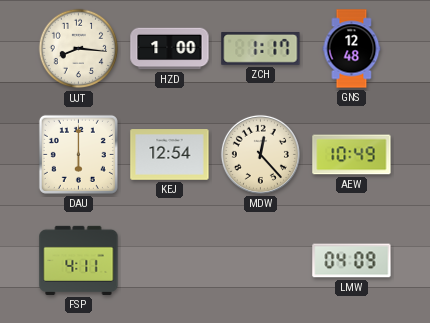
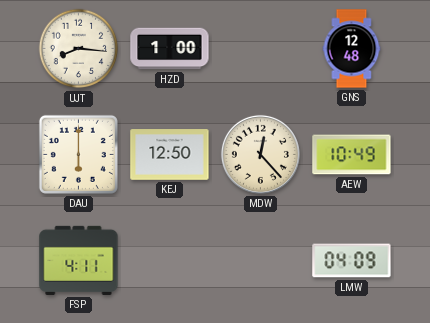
ZCH: 1:17 -> none (261, 48)
KEJ: 12:54 -> 12:50 (170, 155)
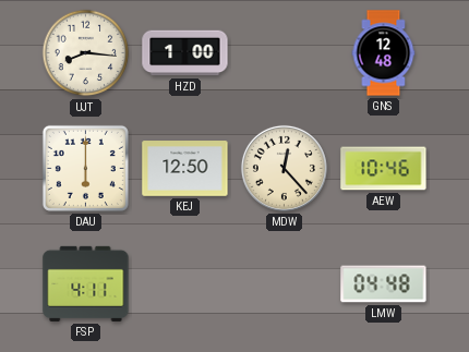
AEW: 10:49 -> 10:46 (384, 169)
LMW: 04:09 -> 04:48 (384, 284)
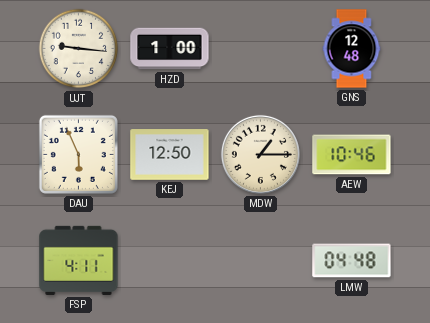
UJT: 8:16 -> 9:16 (79, 49)
DAU: 6:00 -> 5:56 (78, 154)
MDW: 12:23 -> 1:15 (260, 154)
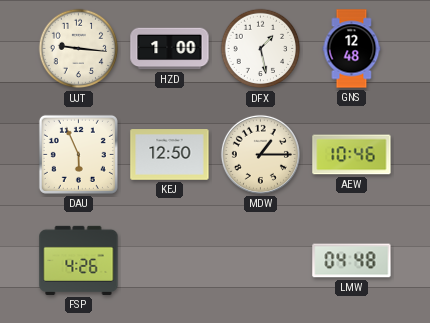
DFX: none -> 1:28 (261, 49)
FSP: 4:11 -> 4:26 (79, 260)
